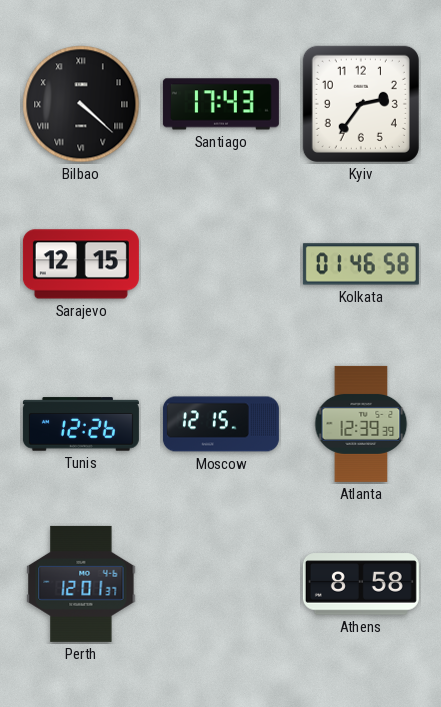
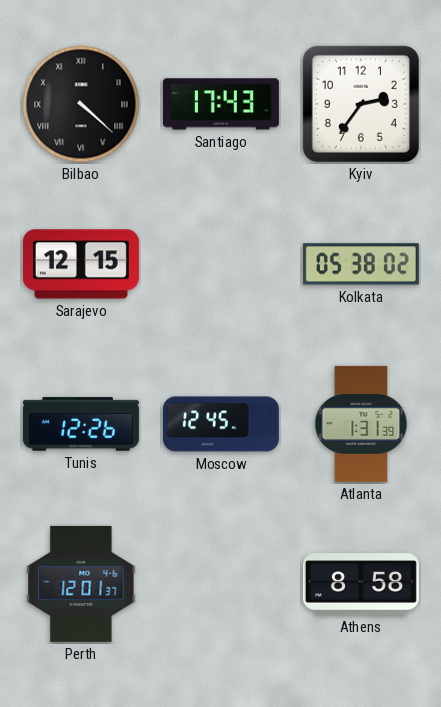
Kolkata: 01:46 -> 05:38 (361, 264)
Moscow: 12:15 -> 12:45 (221, 424)
Atlanta: 12:39 -> 1:31 (361, 424)
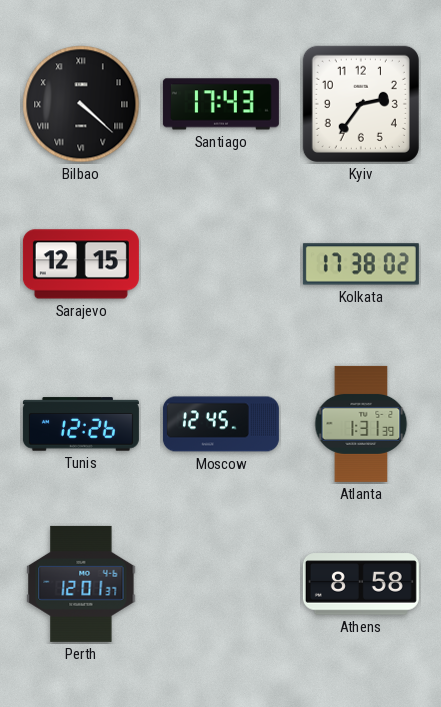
Kolkata: 05:38 -> 17:38 (361, 264)
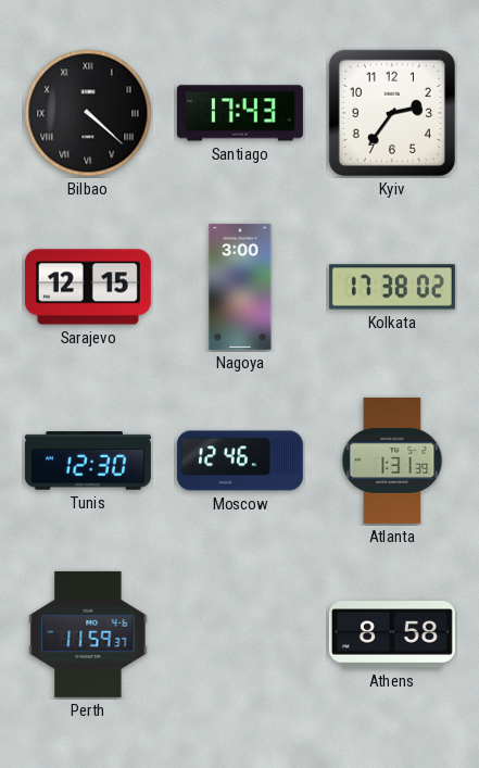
Nagoya: none -> 3:00 (240, 287)
Tunis: 12:26 -> 12:30 (88, 461)
Moscow: 12:45 -> 12:46 (240, 461)
Perth: 12:01 -> 11:59 (88, 634)
